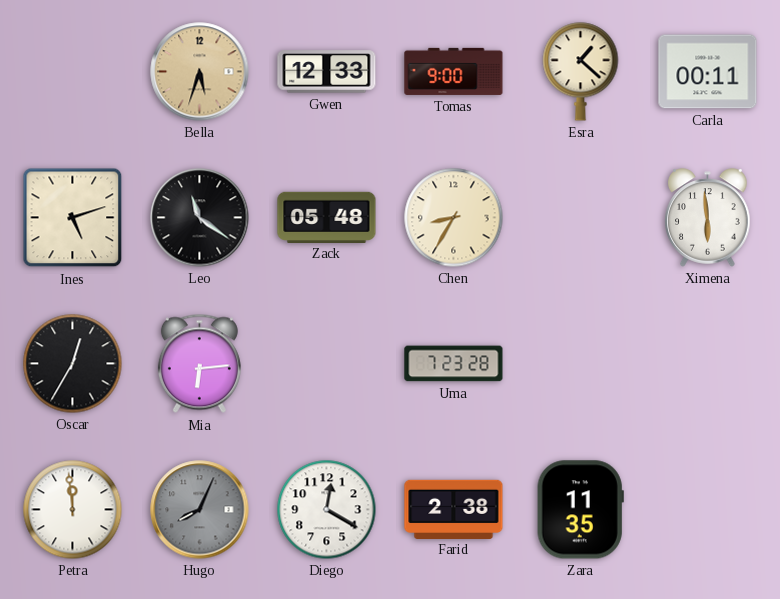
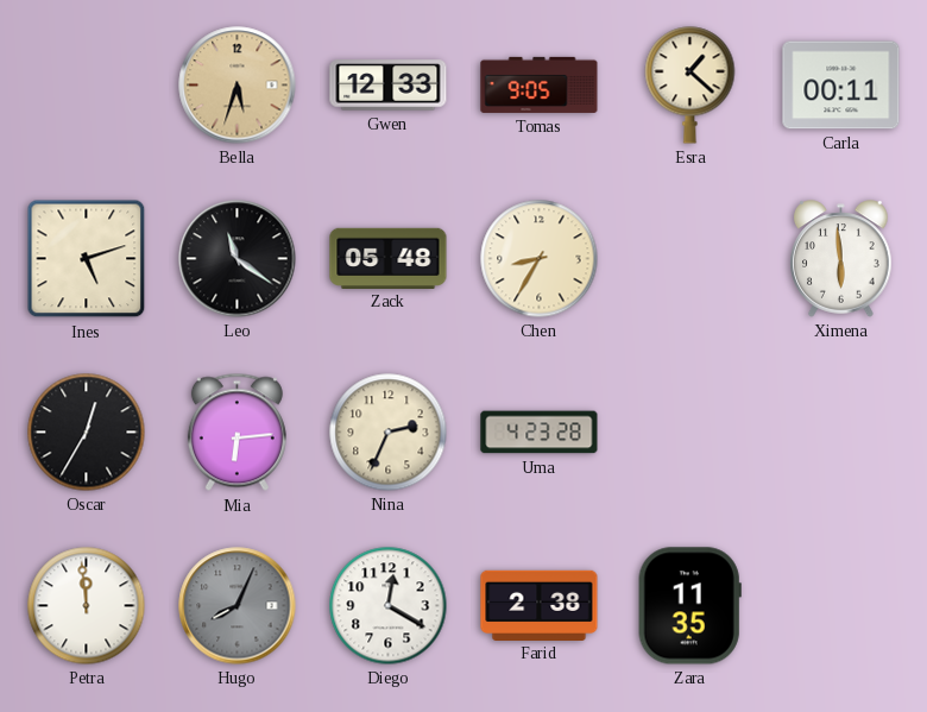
Tomas: 9:00 -> 9:05 (540, 84)
Nina: none -> 2:34 (389, 433)
Uma: 7:23 -> 4:23 (540, 433)
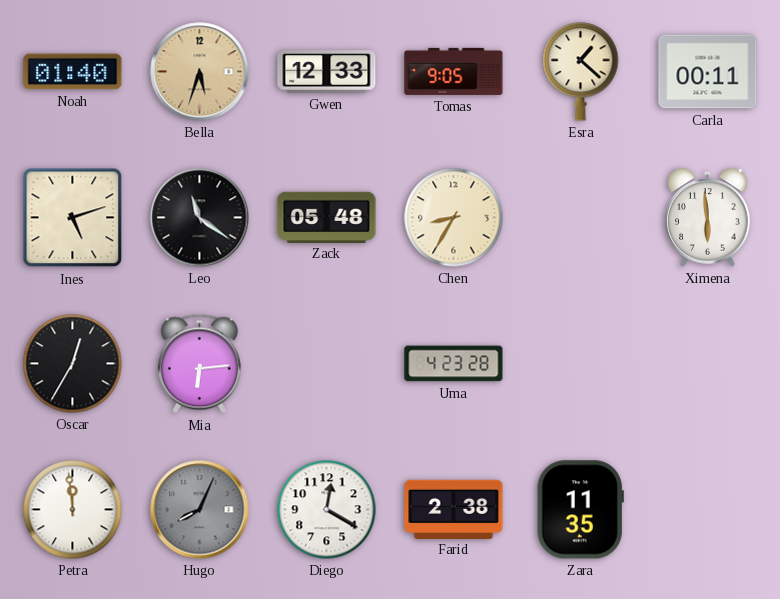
Noah: none -> 01:40 (73, 72)
Nina: 2:34 -> none (389, 433)
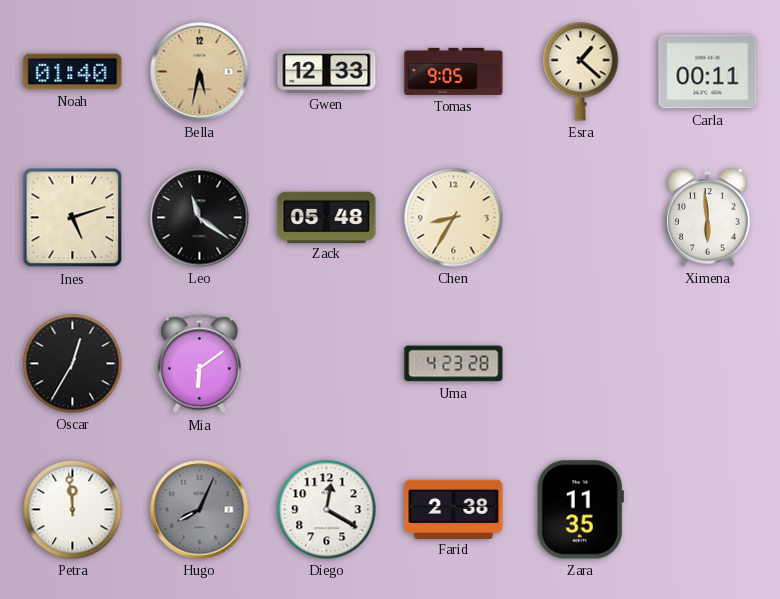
Bella: 5:33 -> 5:32 (200, 72)
Mia: 6:14 -> 6:09 (199, 364)
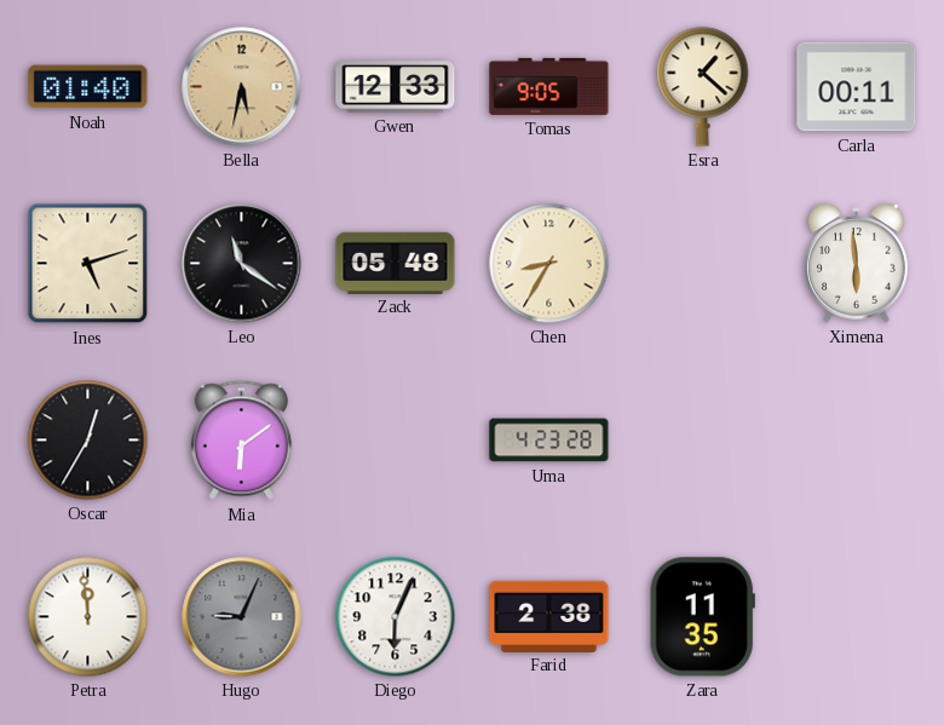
Hugo: 8:04 -> 9:04 (242, 617)
Diego: 12:20 -> 6:04 (396, 617)
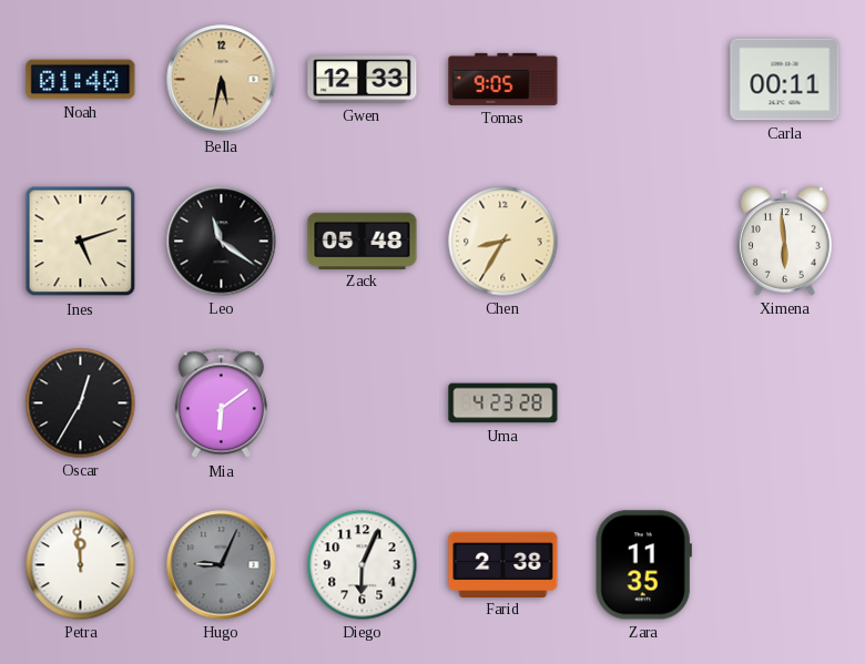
Esra: 1:22 -> none (703, 87)
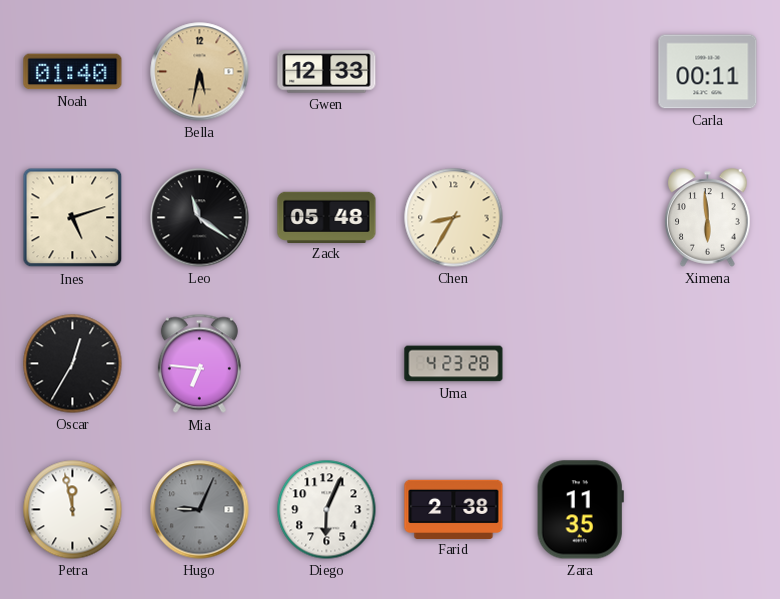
Tomas: 9:05 -> none (503, 79)
Mia: 6:09 -> 6:46 (199, 364)
Petra: 11:59 -> 11:58 (73, 510)
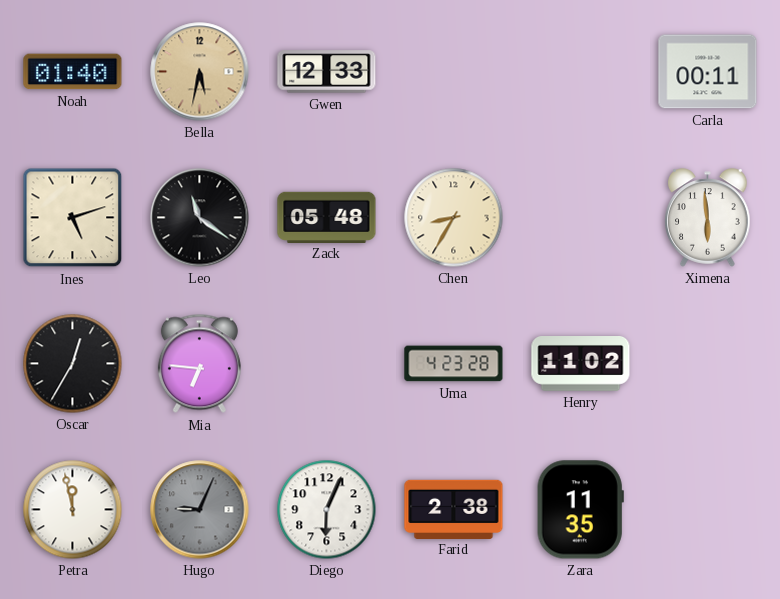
Henry: none -> 11:02 (581, 364)
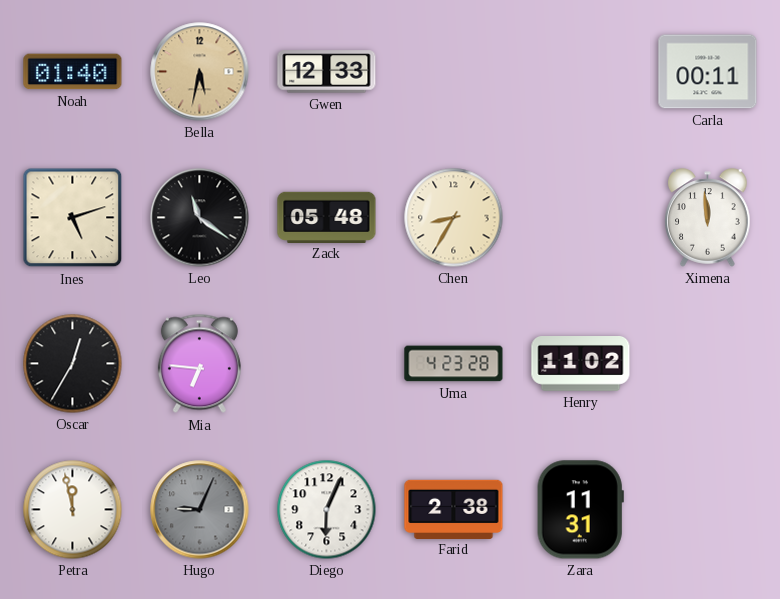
Ximena: 5:59 -> 11:59 (708, 218)
Zara: 11:35 -> 11:31 (580, 510)
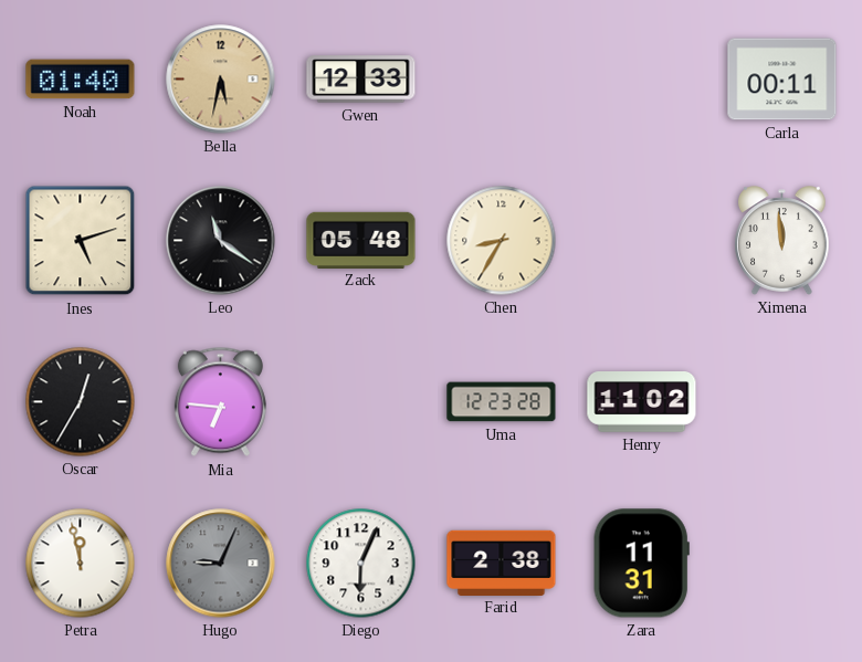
Uma: 4:23 -> 12:23 (502, 402)
